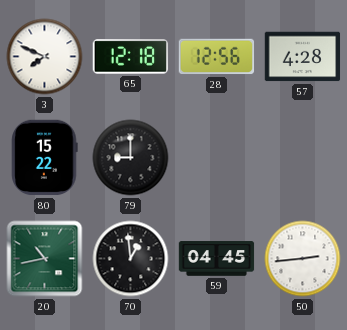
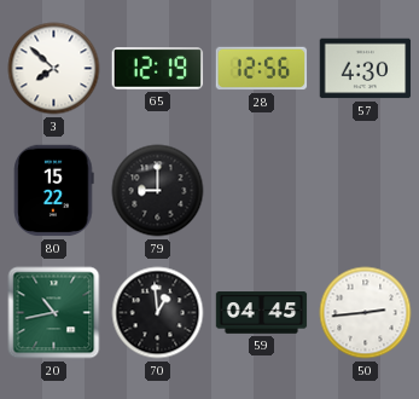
3: 7:49 -> 7:52 (54, 69)
65: 12:18 -> 12:19 (158, 69)
57: 4:28 -> 4:30 (366, 69)
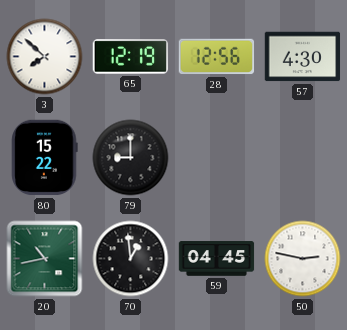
50: 2:44 -> 2:47 (303, 259)
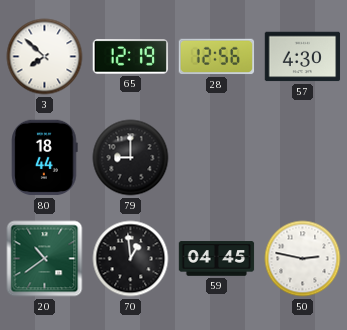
80: 15:22 -> 18:44 (45, 158)
20: 10:43 -> 10:39 (45, 259)
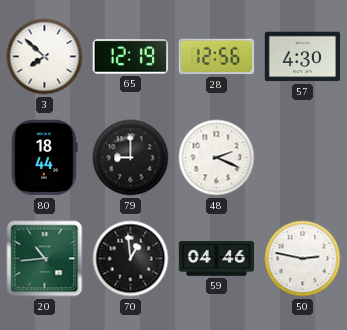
48: none -> 2:19 (217, 158)
20: 10:39 -> 10:44 (45, 259)
59: 04:45 -> 04:46 (217, 259)
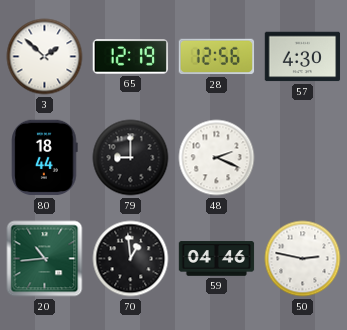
3: 7:52 -> 1:52 (45, 57)
